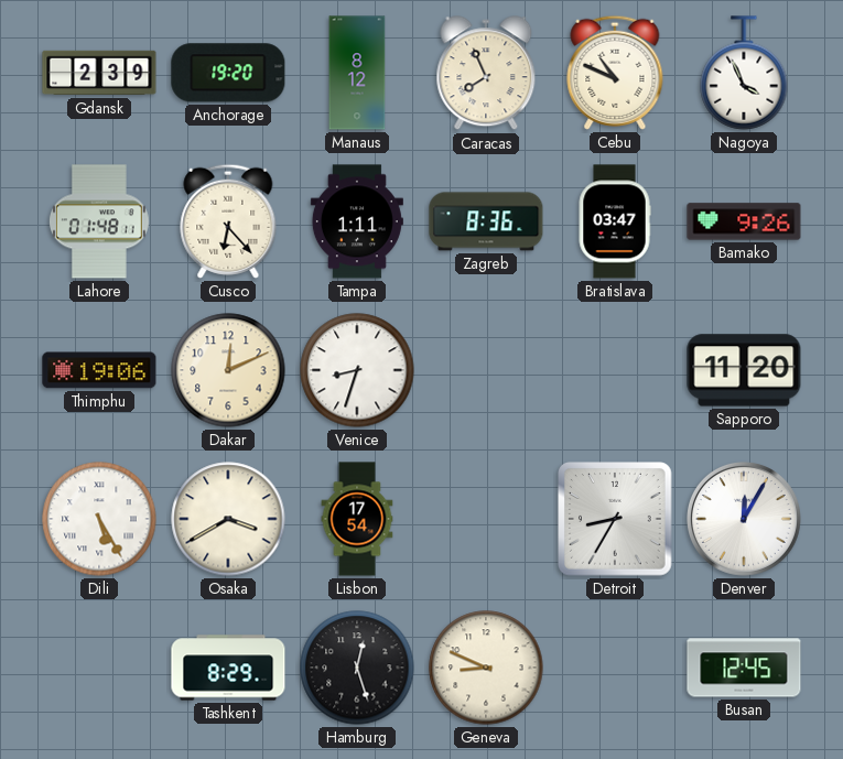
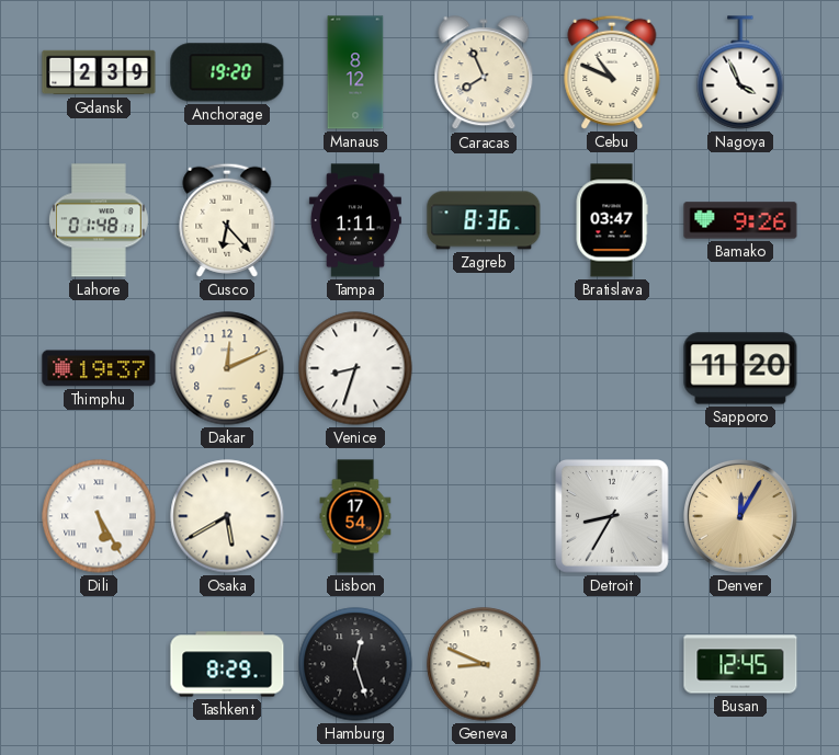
Thimphu: 19:06 -> 19:37 (99, 368)
Osaka: 3:40 -> 5:40 (227, 516)
Denver dial: white -> champagne (741, 517)
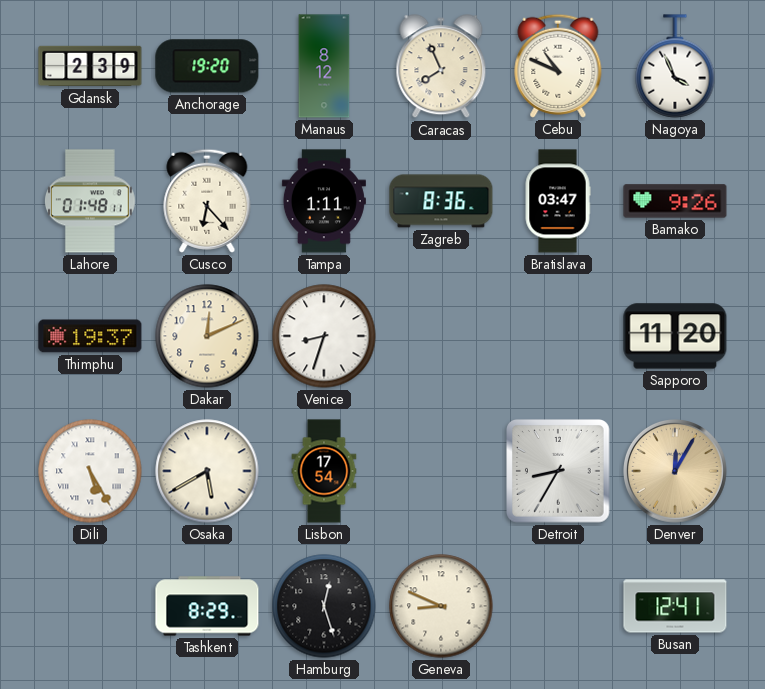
Busan: 12:45 -> 12:41 (675, 606)
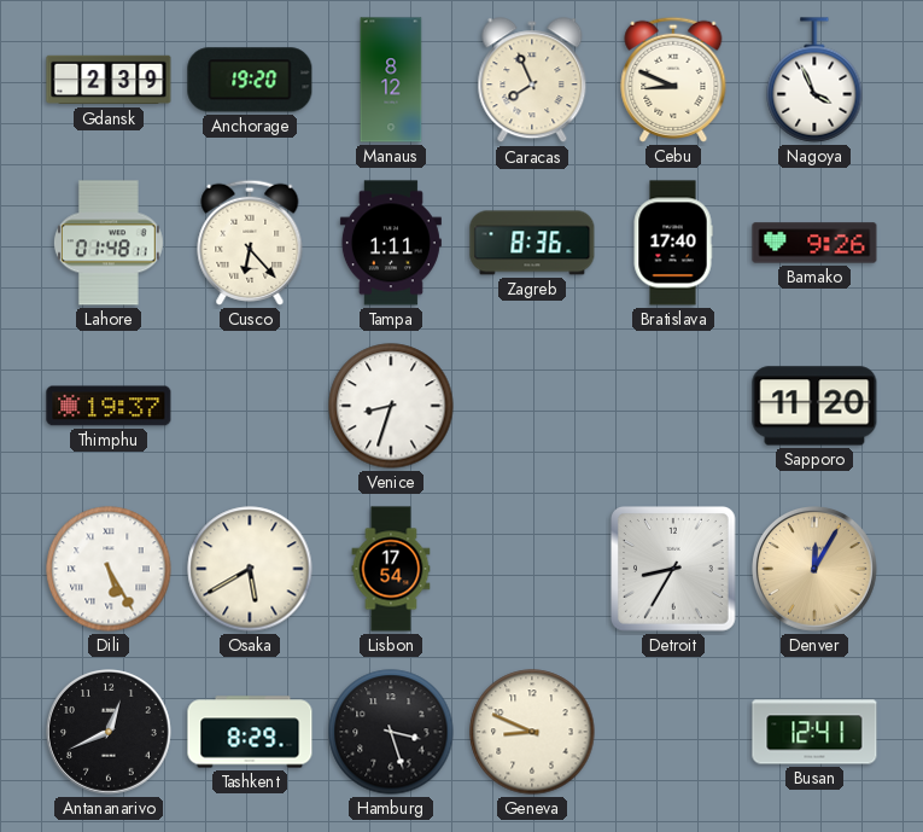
Cebu: 10:49 -> 8:49 (673, 80)
Bratislava: 03:47 -> 17:40 (673, 243)
Dakar: 12:11 -> none (207, 336)
Antananarivo: none -> 12:41 (110, 733)
Hamburg: 12:27 -> 3:27 (391, 732)
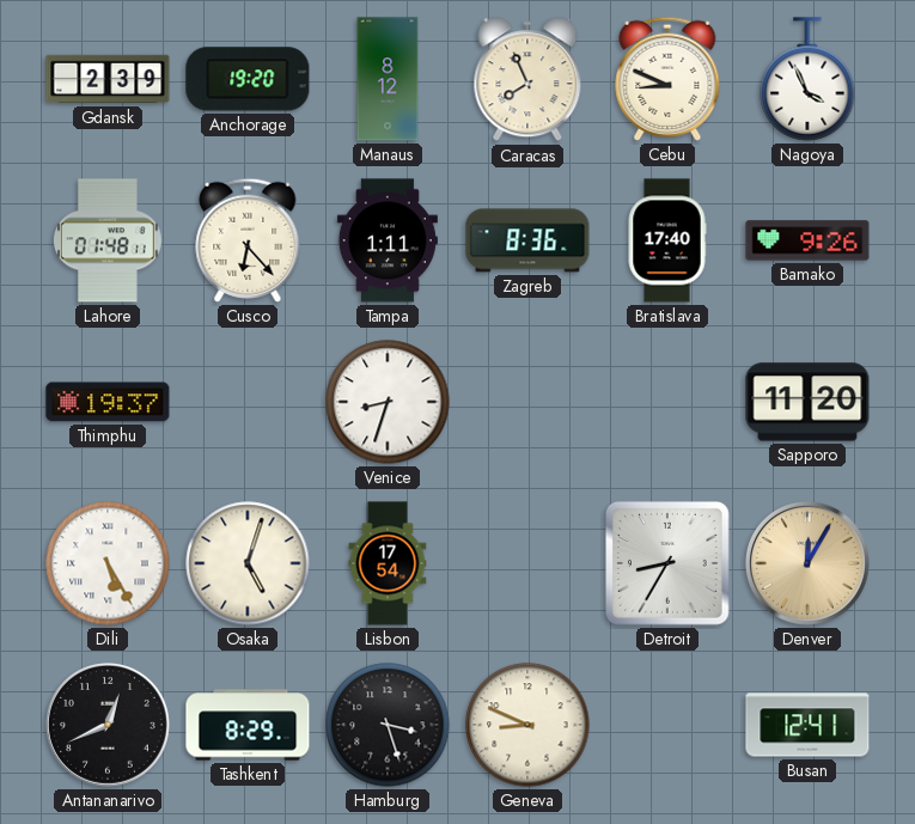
Osaka: 5:40 -> 5:03 (248, 563)
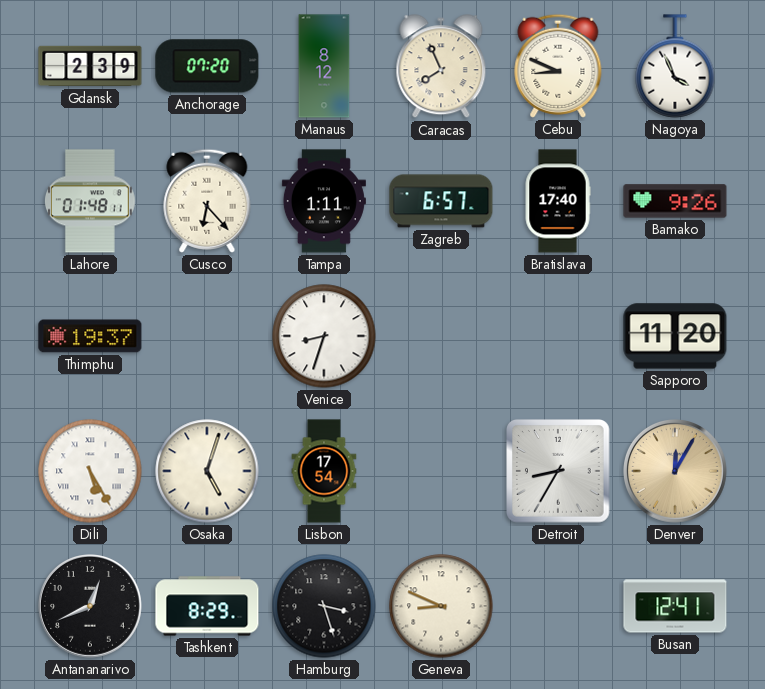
Anchorage: 19:20 -> 07:20 (207, 66)
Zagreb: 8:36 -> 6:57 (441, 201)
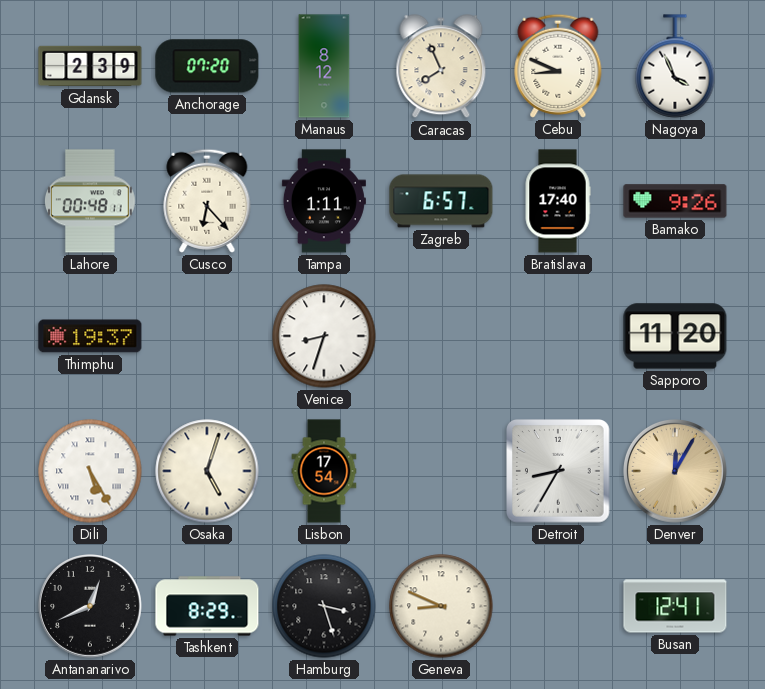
Lahore: 01:48 -> 00:48 (90, 201)
